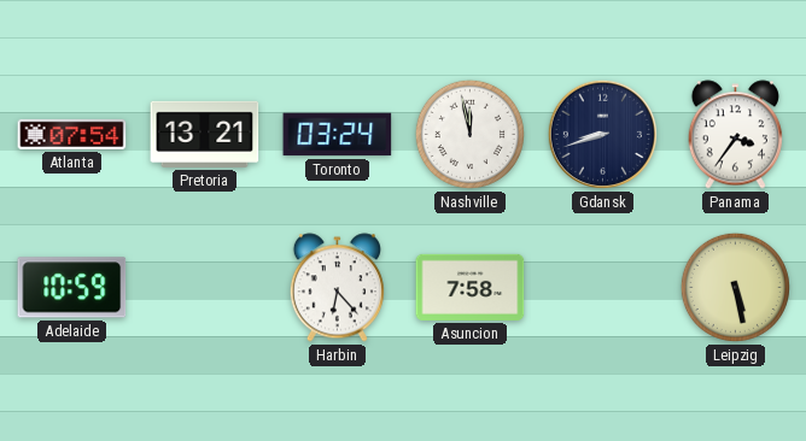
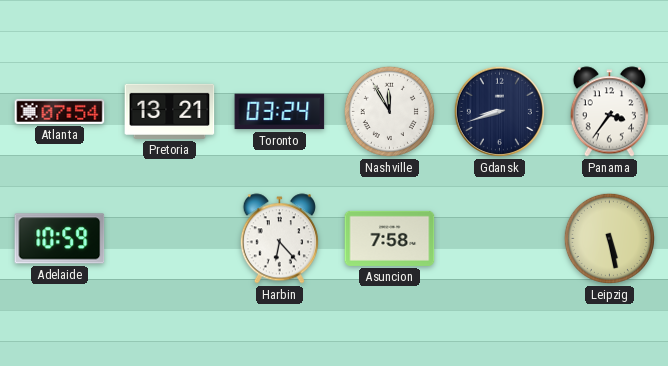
Nashville: 11:58 -> 11:55 (389, 111)
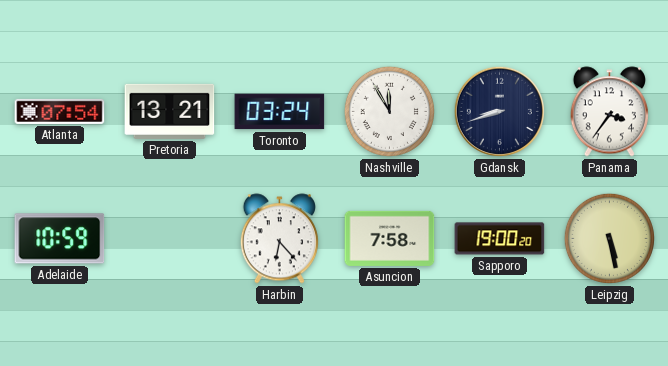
Sapporo: none -> 19:00 (500, 239)
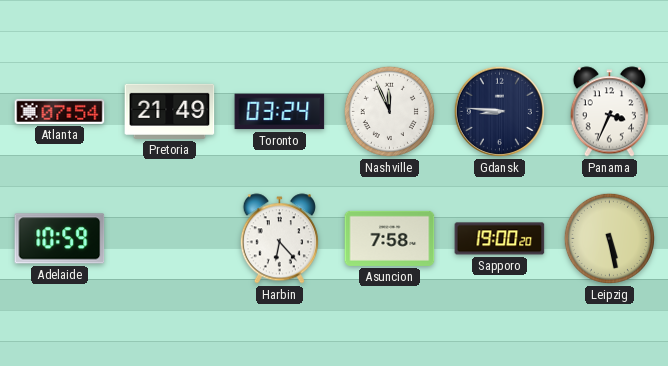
Pretoria: 13:21 -> 21:49 (170, 111)
Nashville: 11:55 -> 11:56 (389, 111)
Gdansk: 8:42 -> 8:46 (499, 111)
Panama: 3:36 -> 3:34 (609, 112)
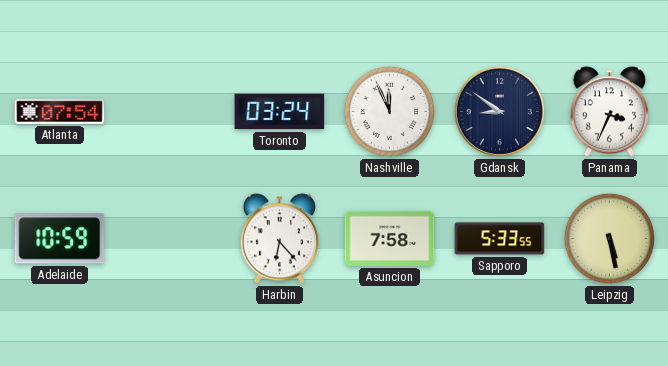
Pretoria: 21:49 -> none (170, 111)
Gdansk: 8:46 -> 8:51 (499, 111)
Sapporo: 19:00 -> 5:33 (500, 239)
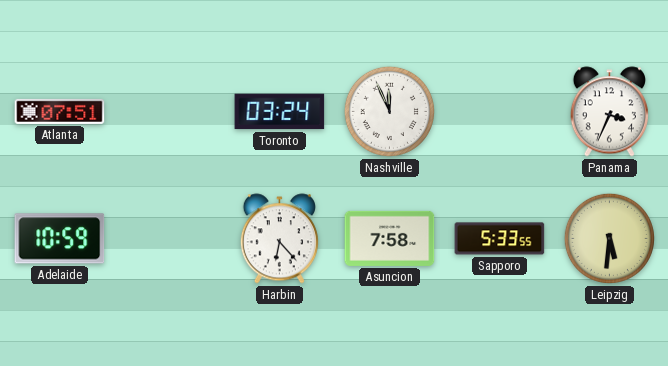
Atlanta: 07:54 -> 07:51 (60, 111)
Gdansk: 8:51 -> none (499, 111)
Leipzig: 5:28 -> 5:31 (609, 238)
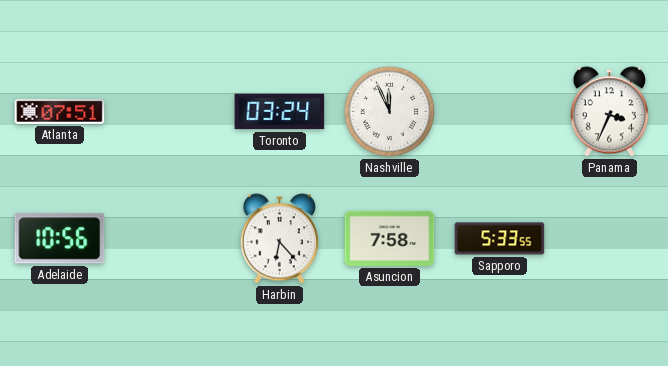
Adelaide: 10:59 -> 10:56 (60, 239)
Leipzig: 5:31 -> none (609, 238)
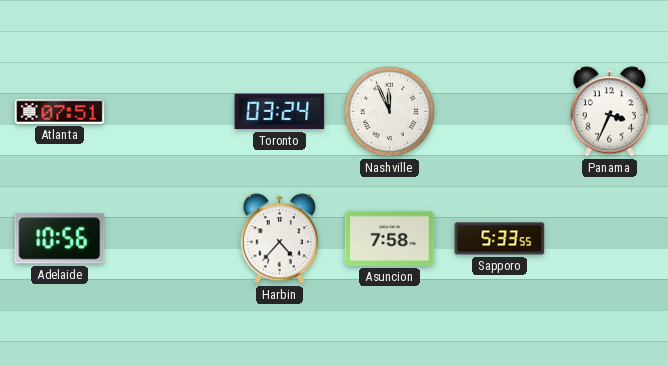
Harbin: 6:23 -> 4:37 (279, 239)
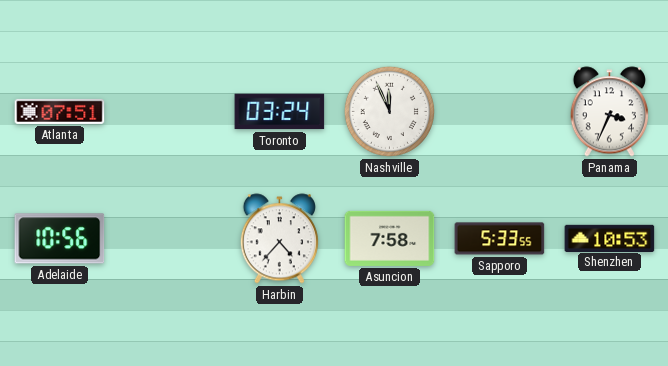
Shenzhen: none -> 10:53 (610, 238)
